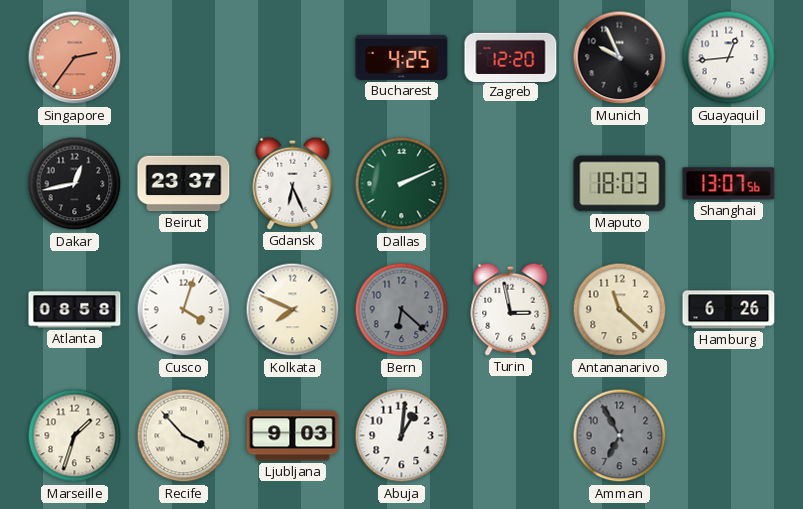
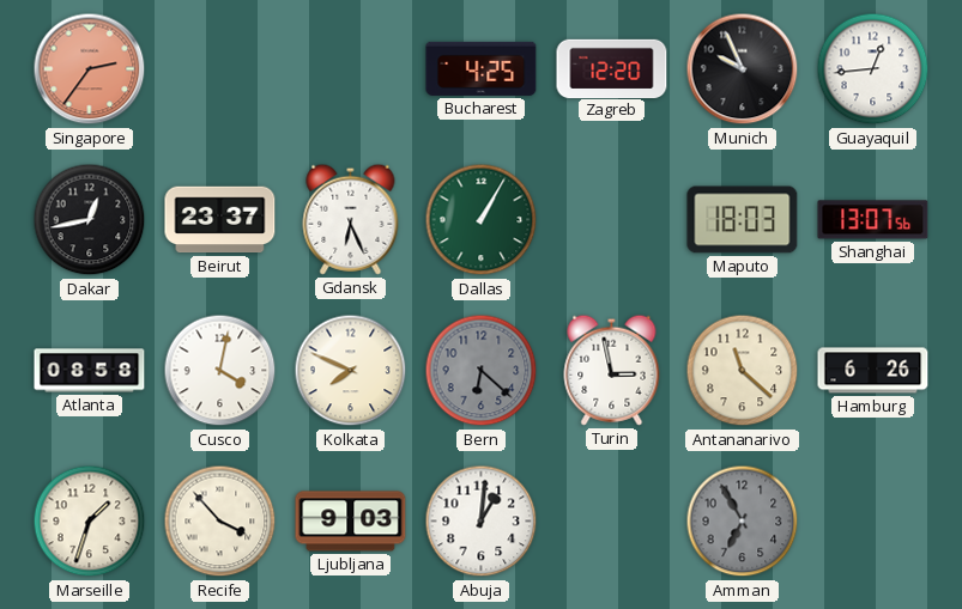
Dallas: 2:11 -> 1:05 (482, 220)
Cusco: 4:03 -> 4:02 (220, 371)
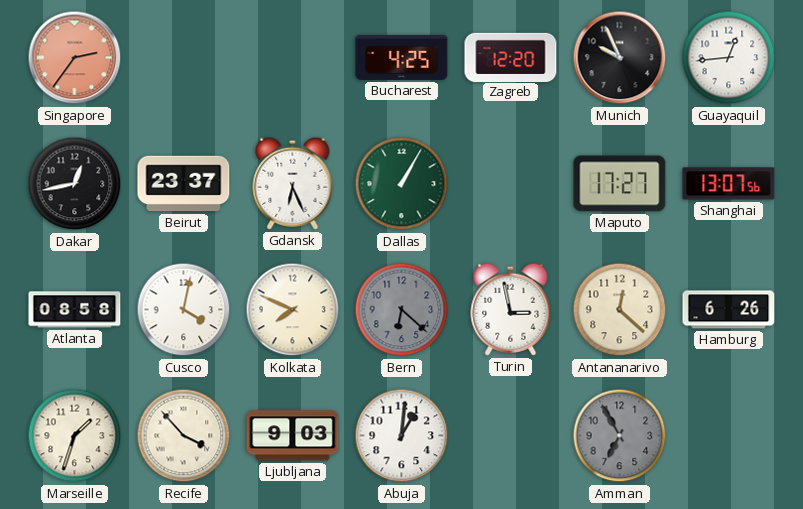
Maputo: 18:03 -> 17:27 (620, 184)
Antananarivo: 11:22 -> 12:22 (620, 310)
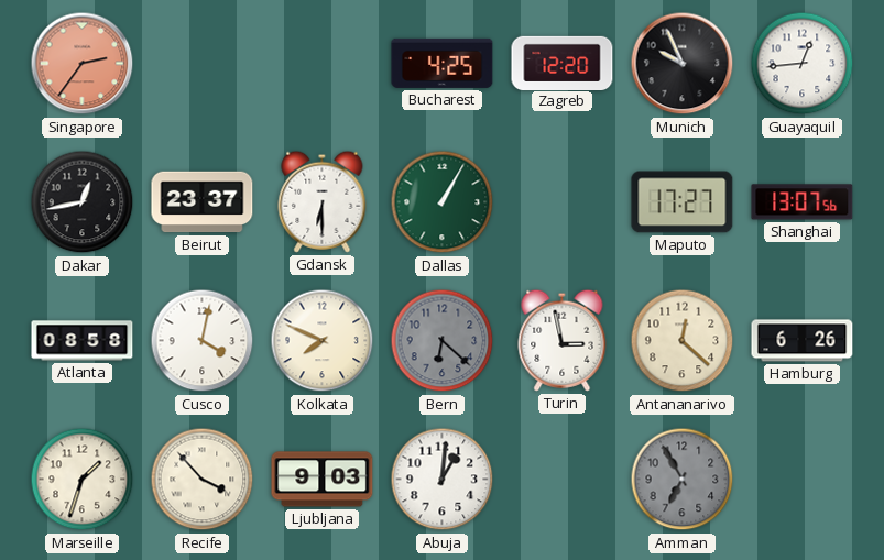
Gdansk: 6:26 -> 6:30 (323, 201)
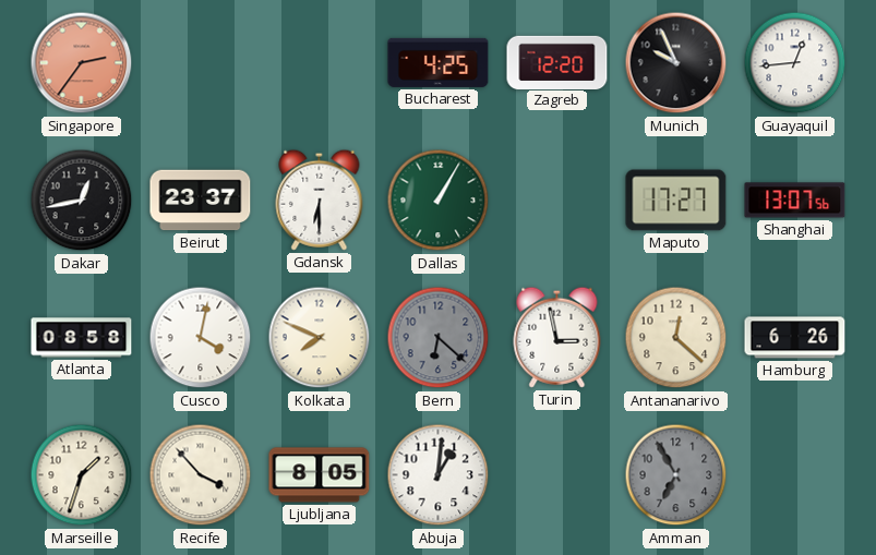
Ljubljana: 9:03 -> 8:05 (320, 475)
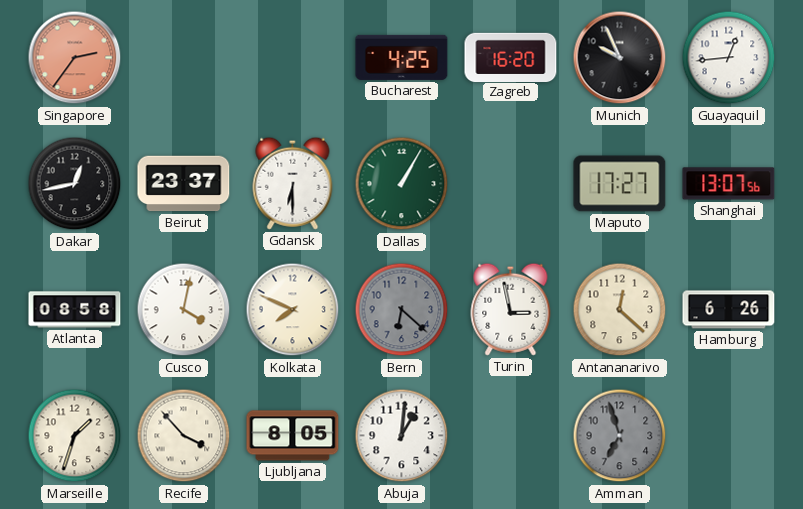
Zagreb: 12:20 -> 16:20 (511, 57)
Amman: 6:55 -> 6:57 (620, 436)
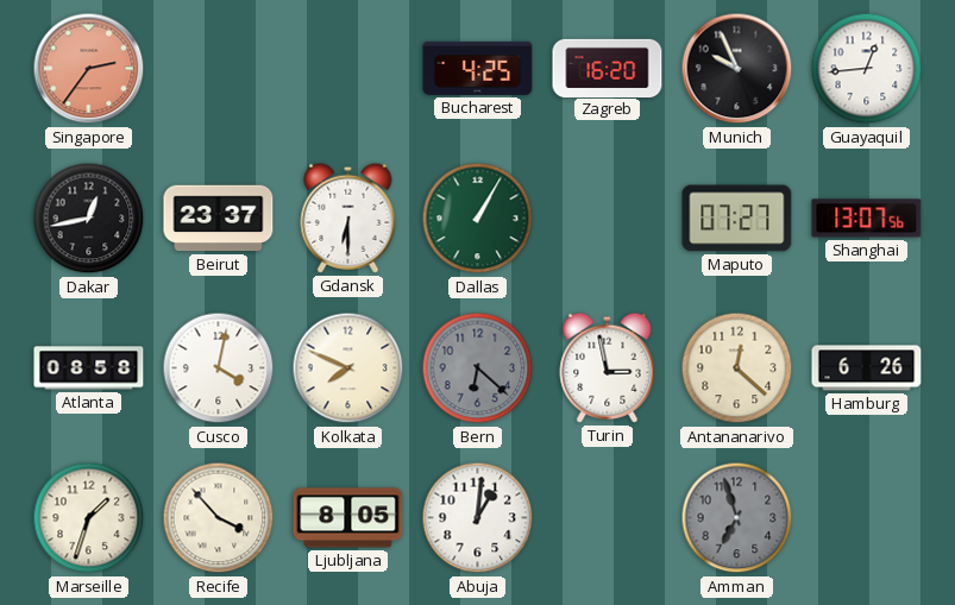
Maputo: 17:27 -> 07:27 (737, 219)
